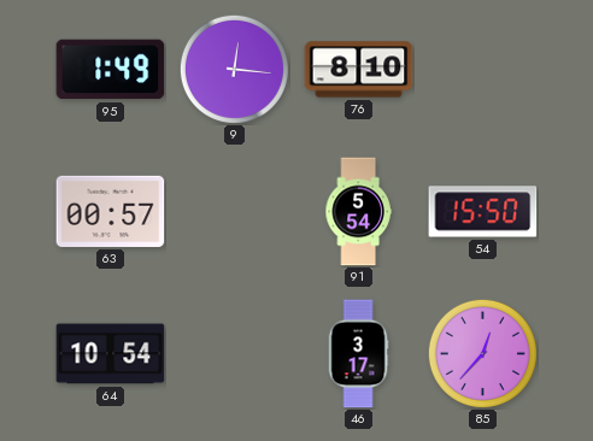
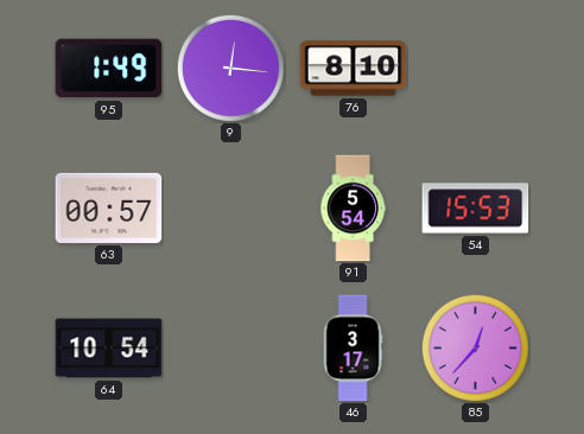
54: 15:50 -> 15:53 (476, 209)
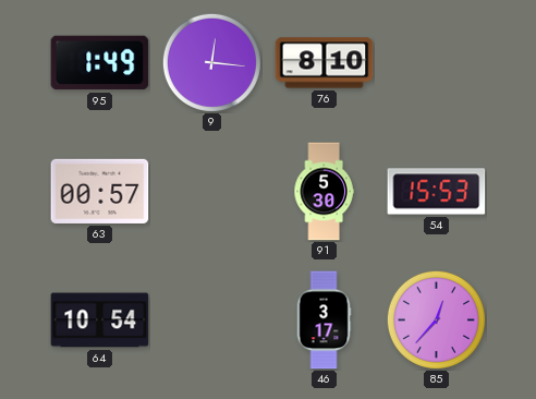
91: 5:54 -> 5:30 (324, 192)
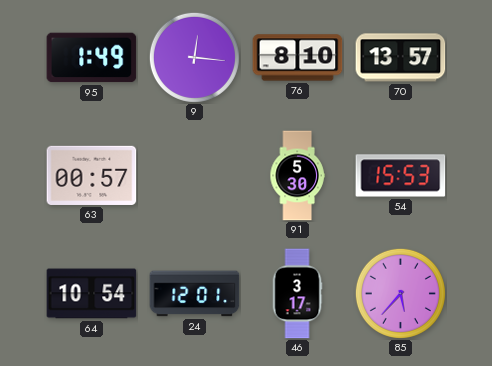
70: none -> 13:57 (401, 58)
24: none -> 12:01 (195, 294)
85: 12:37 -> 5:37 (400, 293)
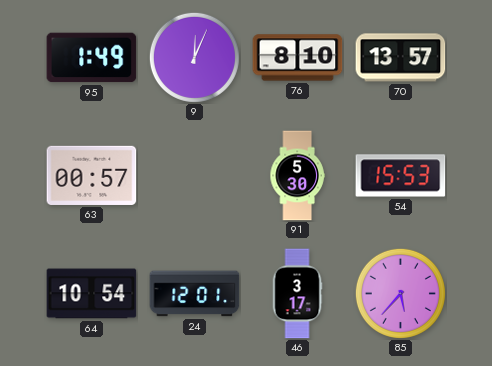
9: 12:16 -> 12:04 (194, 57)
